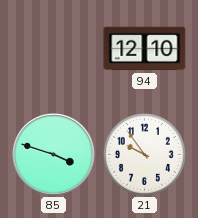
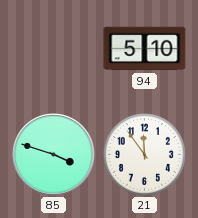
94: 12:10 -> 5:10 (145, 49)
21: 9:54 -> 11:54 (144, 154)
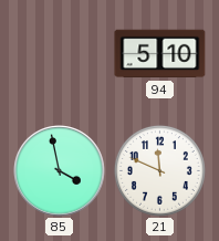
85: 3:48 -> 3:58 (60, 171)
21: 11:54 -> 11:49 (159, 170)
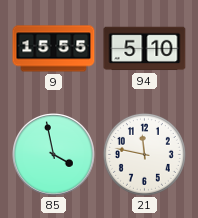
9: none -> 15:55 (54, 49)
21: 11:49 -> 11:47 (144, 154)
